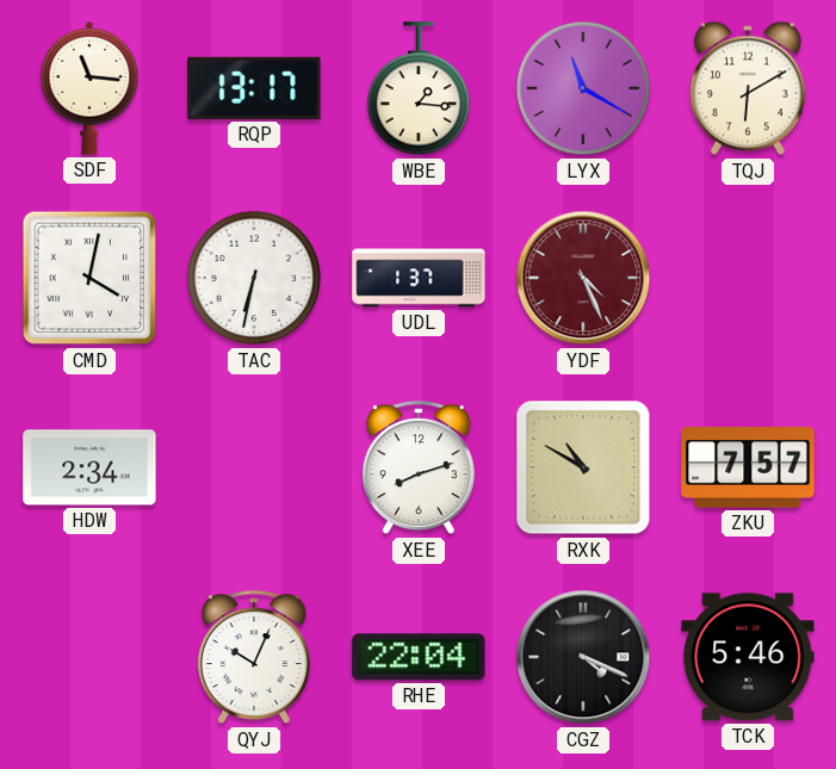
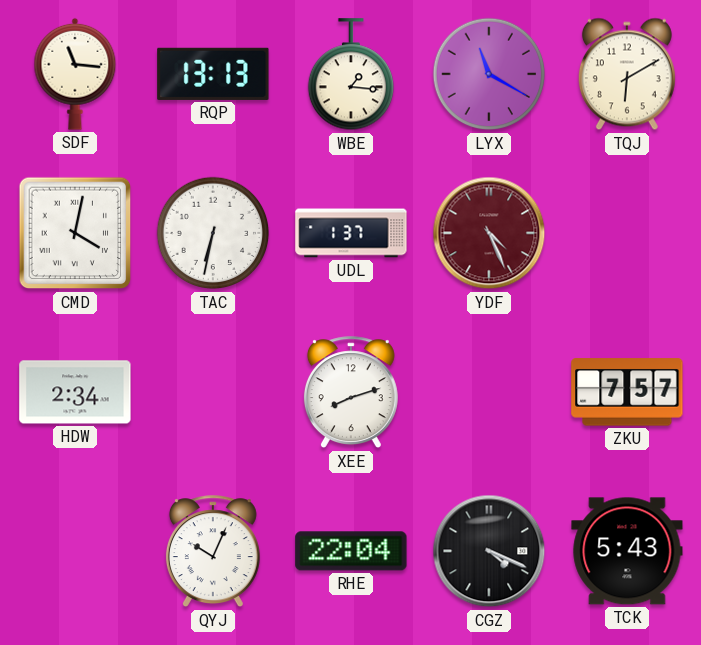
RQP: 13:17 -> 13:13 (213, 74)
RXK: 10:50 -> none (583, 467)
TCK: 5:46 -> 5:43 (627, 551)
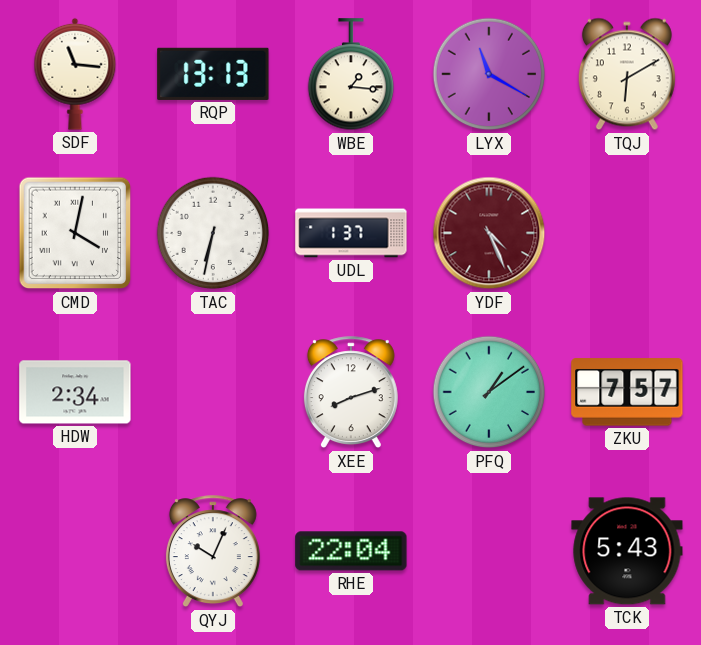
PFQ: none -> 1:09 (489, 392)
CGZ: 4:19 -> none (489, 551)
